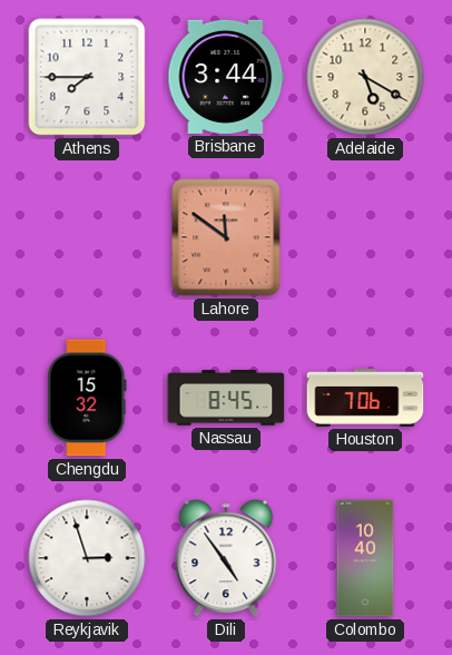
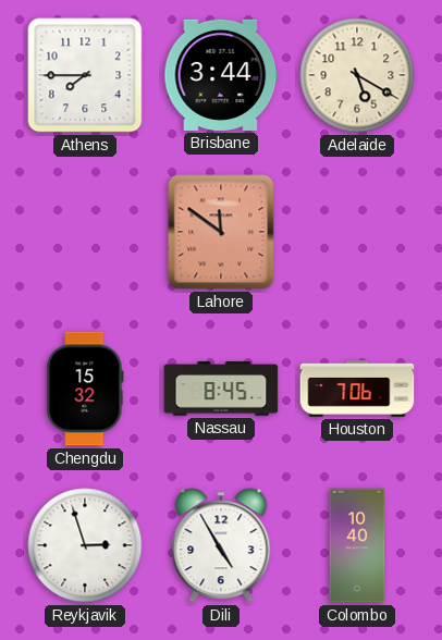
Dili: 4:54 -> 4:55 (221, 545)
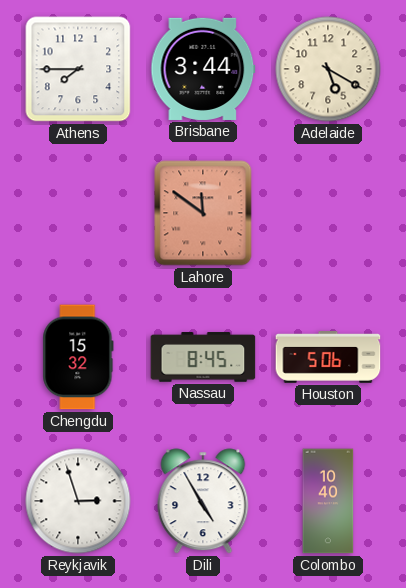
Houston: 7:06 -> 5:06 (328, 357)
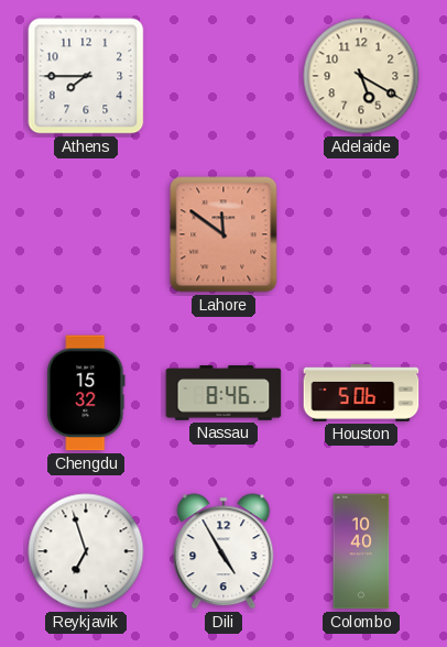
Brisbane: 3:44 -> none (203, 69)
Nassau: 8:45 -> 8:46 (223, 393)
Reykjavik: 2:57 -> 6:57 (86, 551)
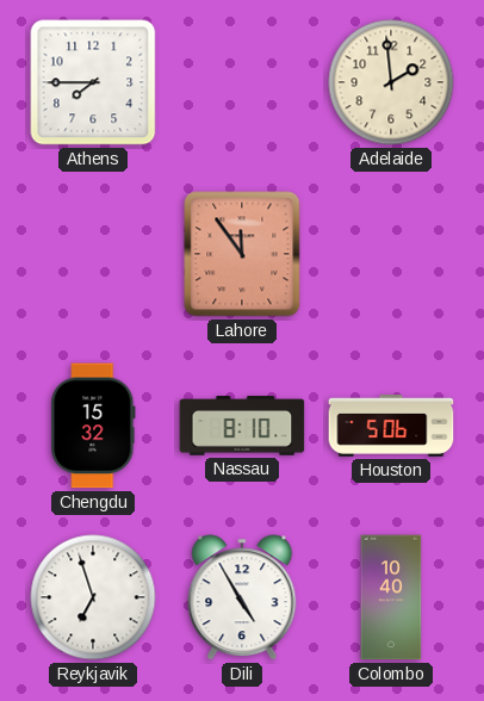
Adelaide: 5:20 -> 1:59 (391, 82)
Lahore: 11:51 -> 11:54 (242, 254)
Nassau: 8:46 -> 8:10 (242, 426)
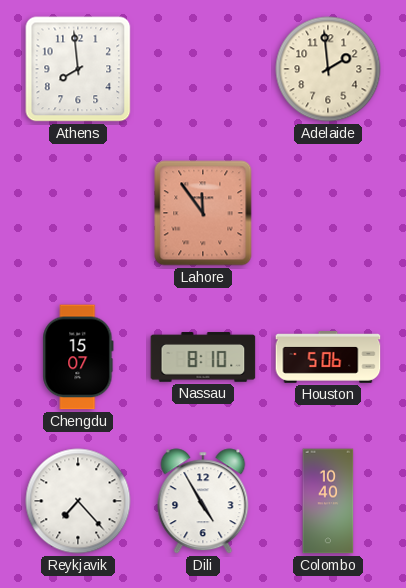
Athens: 7:45 -> 7:59 (78, 69)
Chengdu: 15:32 -> 15:07 (78, 357)
Reykjavik: 6:57 -> 7:23 (78, 501)
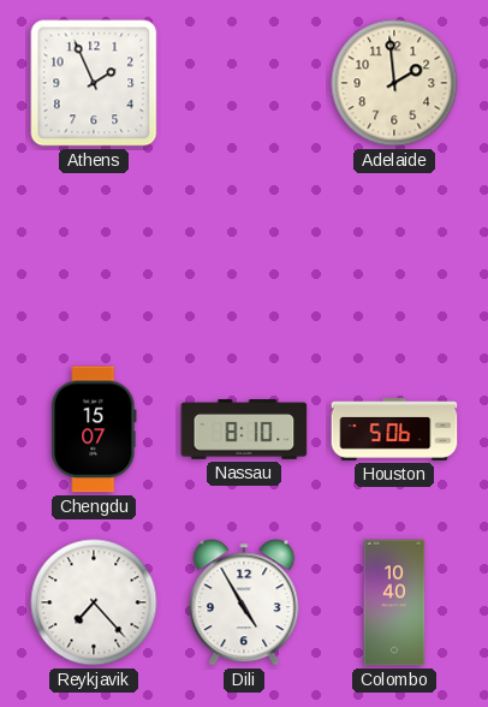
Athens: 7:59 -> 1:56 (94, 83)
Lahore: 11:54 -> none (203, 213)
